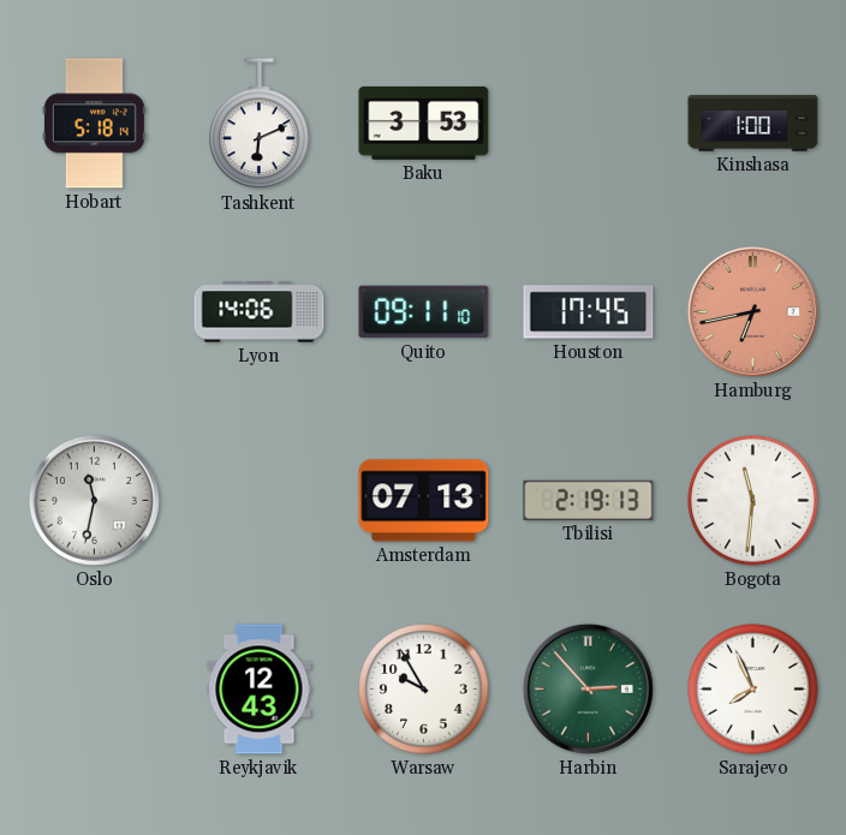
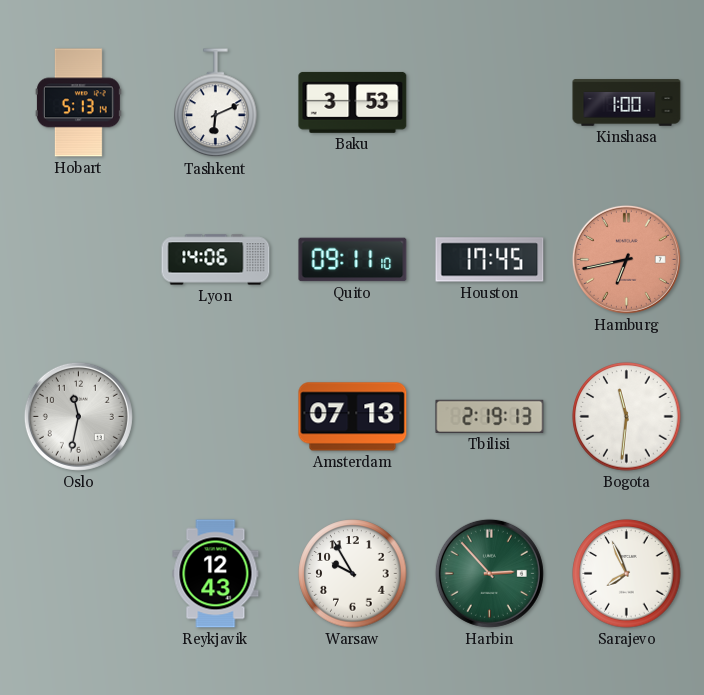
Hobart: 5:18 -> 5:13 (78, 103)
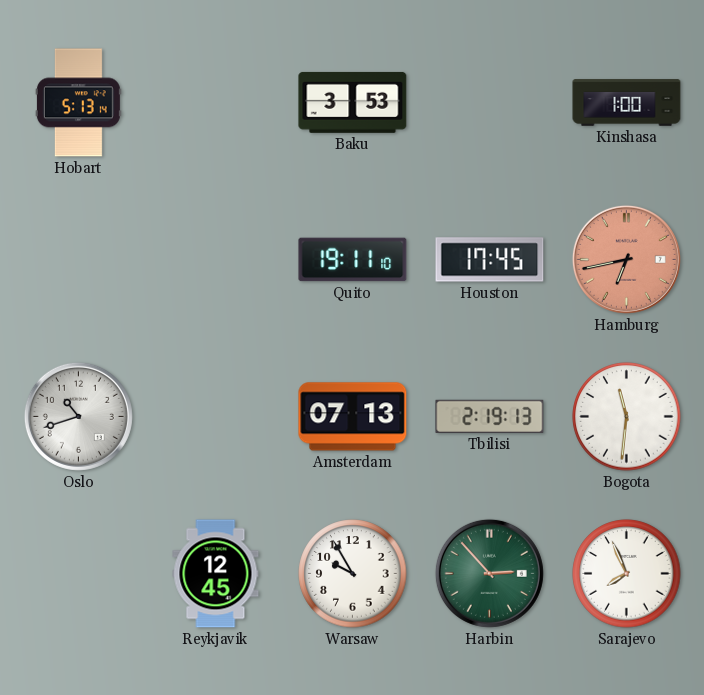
Tashkent: 6:11 -> none (216, 103)
Lyon: 14:06 -> none (216, 260)
Quito: 09:11 -> 19:11 (353, 260)
Oslo: 11:32 -> 10:42 (78, 416)
Reykjavik: 12:43 -> 12:45 (216, 574)
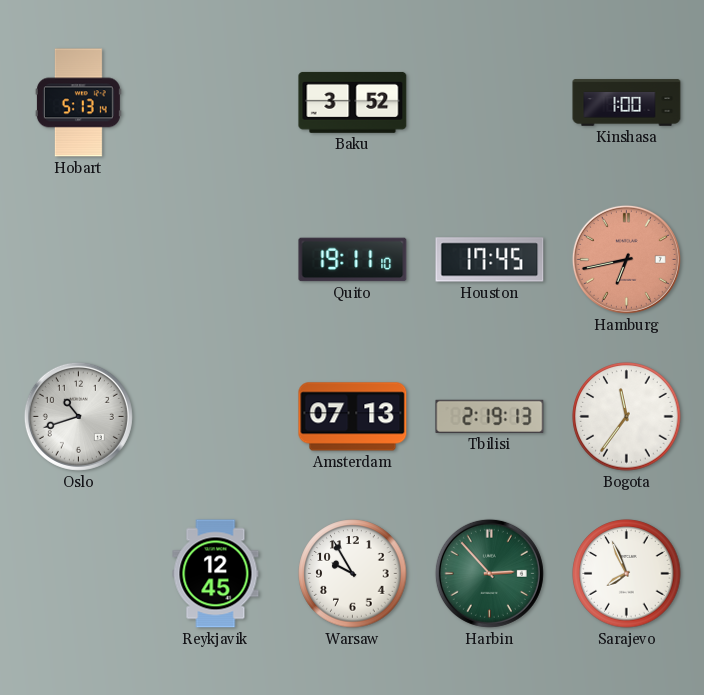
Baku: 3:53 -> 3:52 (353, 102)
Bogota: 11:31 -> 11:36 (627, 417)
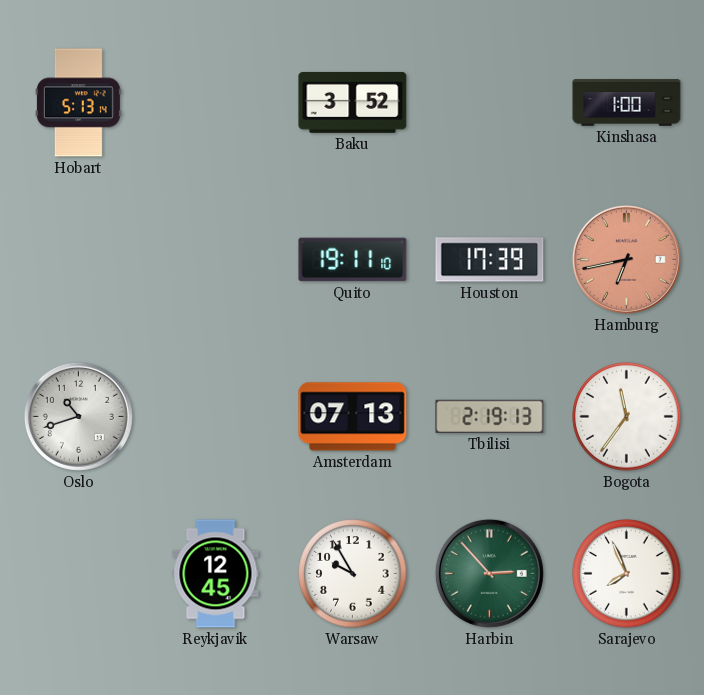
Houston: 17:45 -> 17:39 (490, 260)
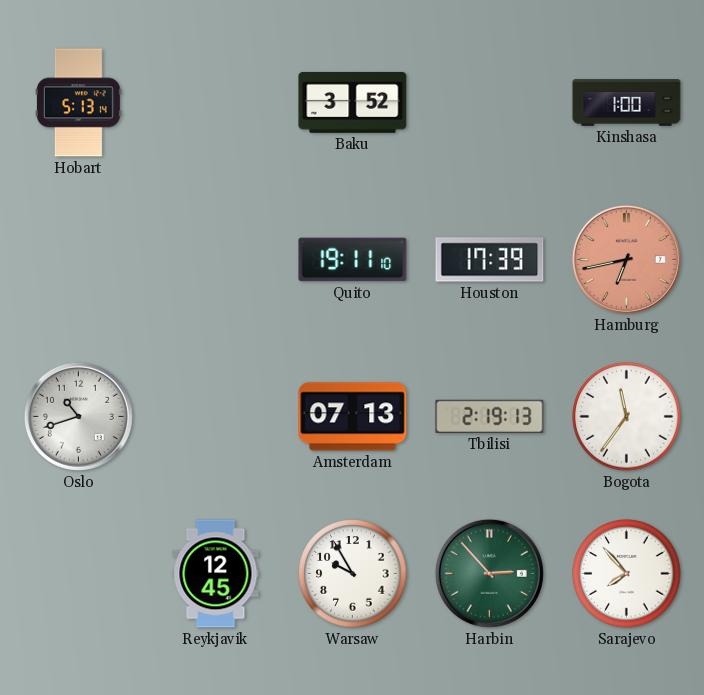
Sarajevo: 7:56 -> 7:53 (627, 574)
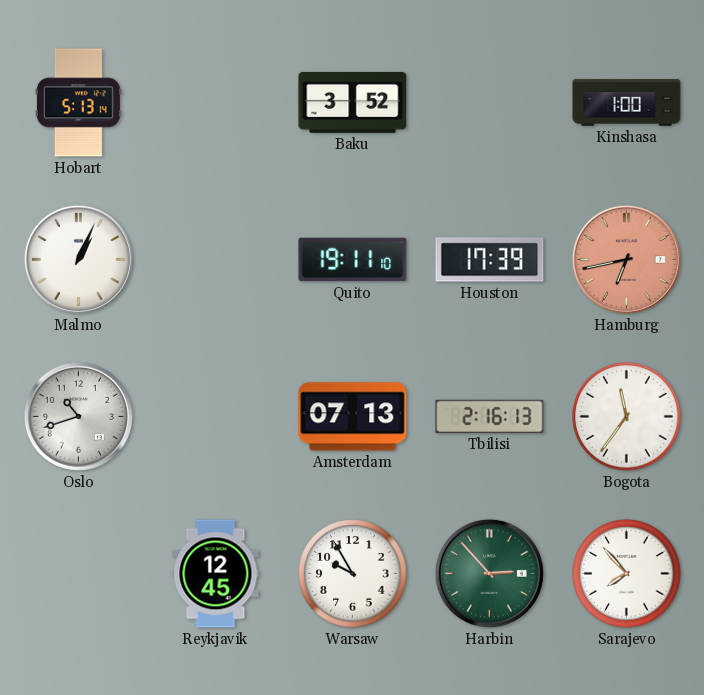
Malmo: none -> 1:04 (78, 259)
Tbilisi: 2:19 -> 2:16 (490, 416)
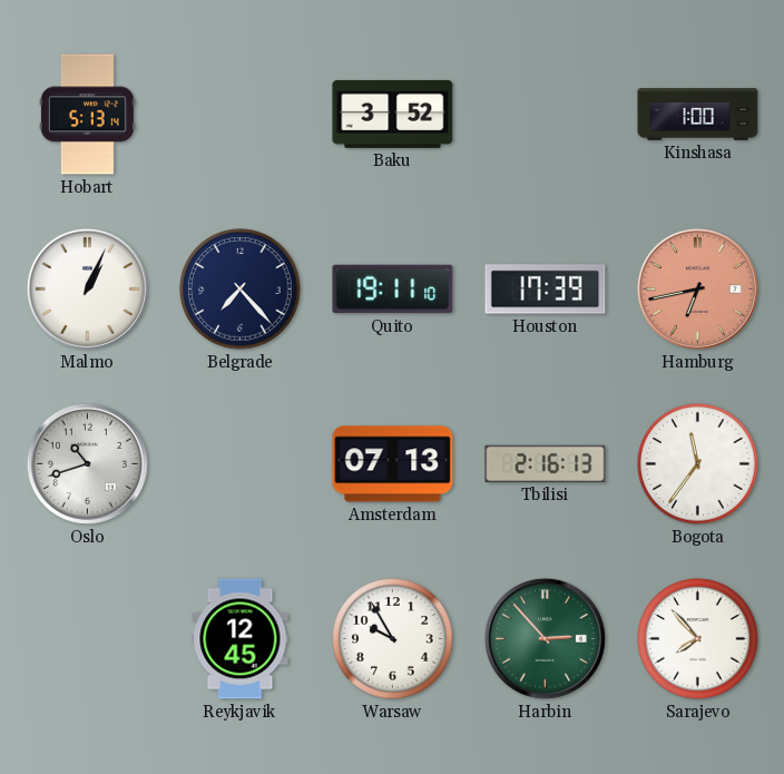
Belgrade: none -> 7:23 (241, 290)
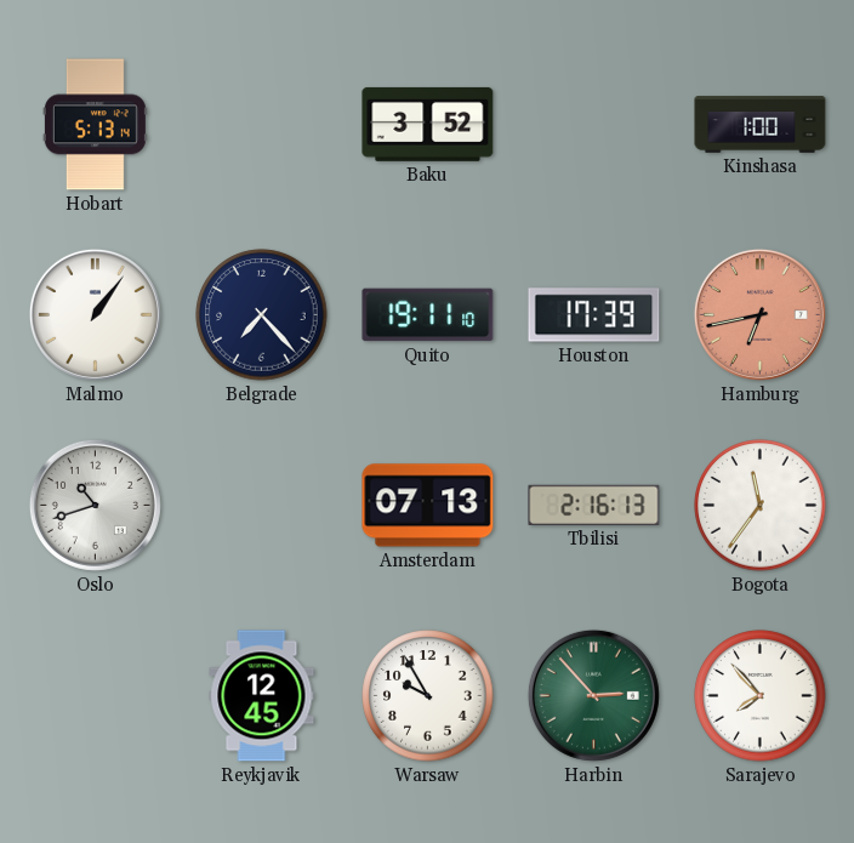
Malmo: 1:04 -> 1:06 (95, 314)
